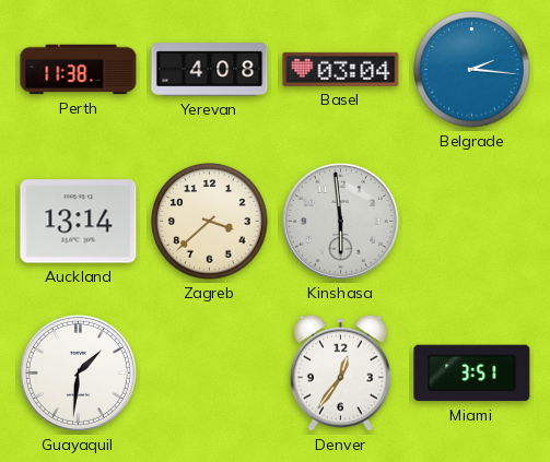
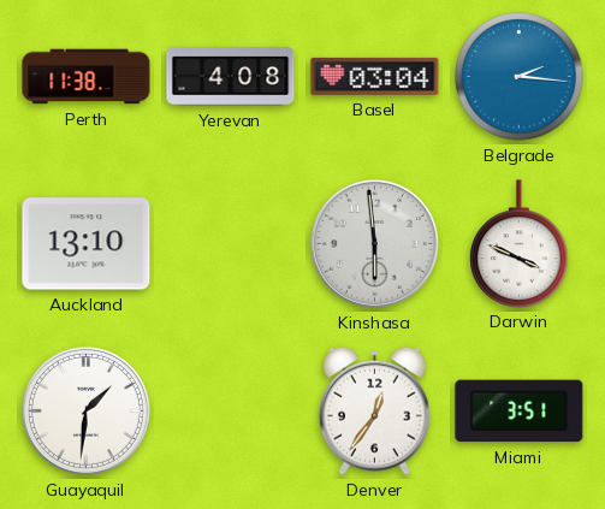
Auckland: 13:14 -> 13:10 (87, 244)
Zagreb: 3:38 -> none (210, 222)
Darwin: none -> 3:49 (520, 243)
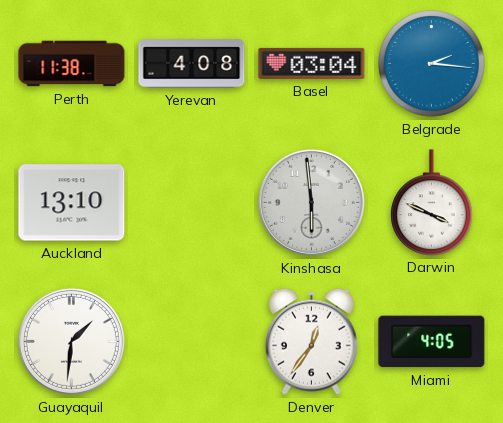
Miami: 3:51 -> 4:05 (432, 342)
